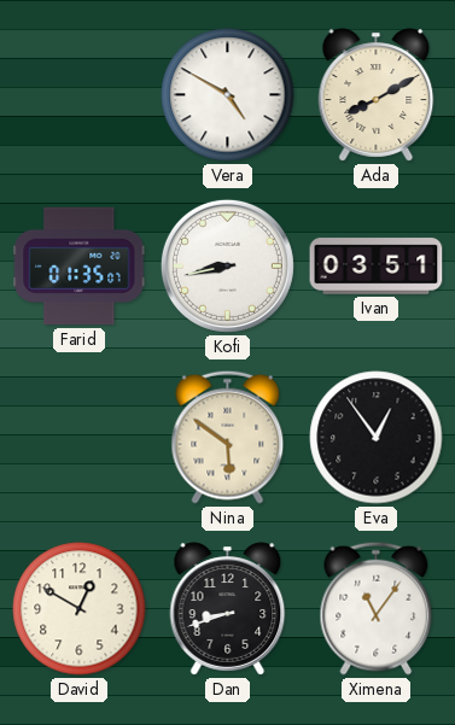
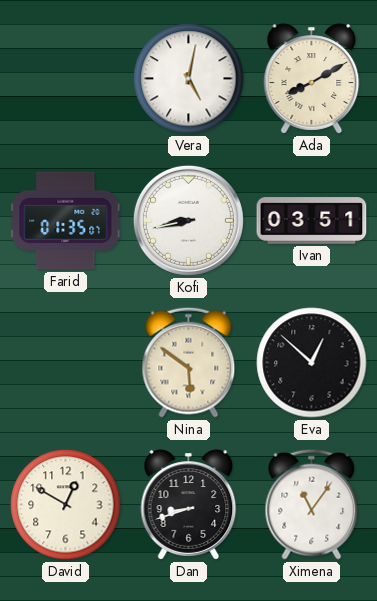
Vera: 4:50 -> 5:02 (189, 79)
Eva: 12:54 -> 12:52 (312, 363)
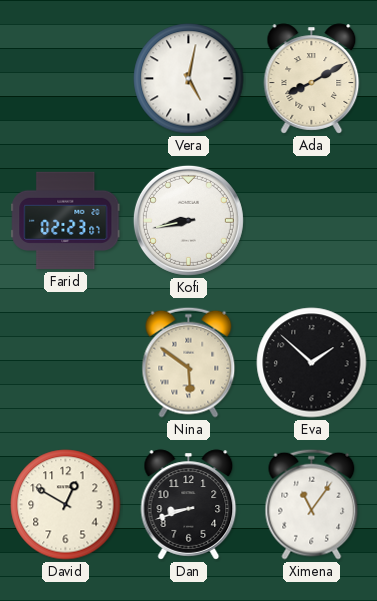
Farid: 01:35 -> 02:23 (66, 221)
Ivan: 03:51 -> none (312, 221)
Eva: 12:52 -> 1:52 (312, 363)
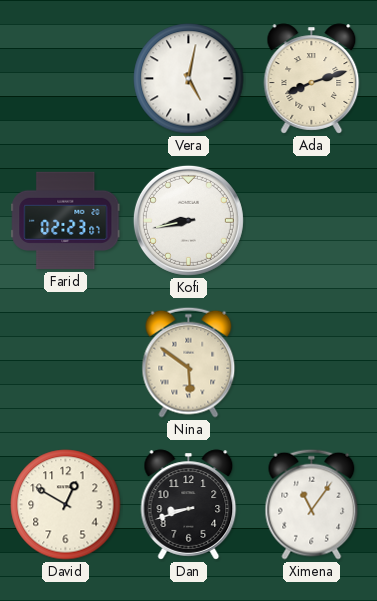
Ada: 8:10 -> 8:12 (312, 79)
Eva: 1:52 -> none (312, 363)
